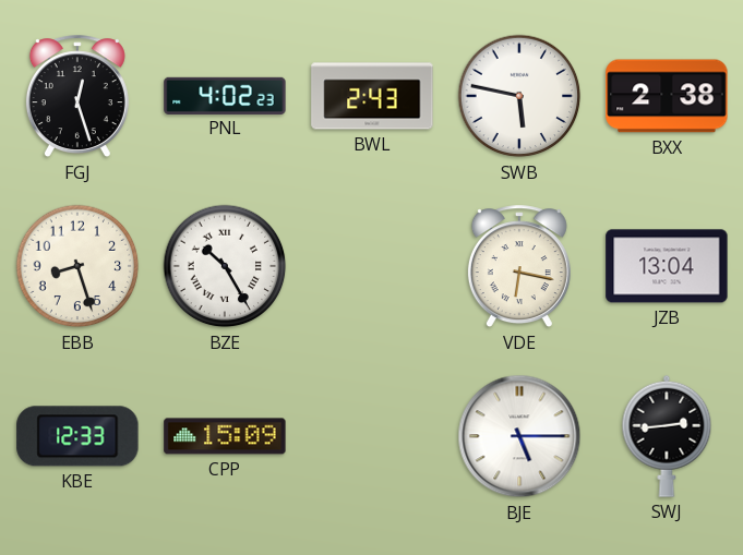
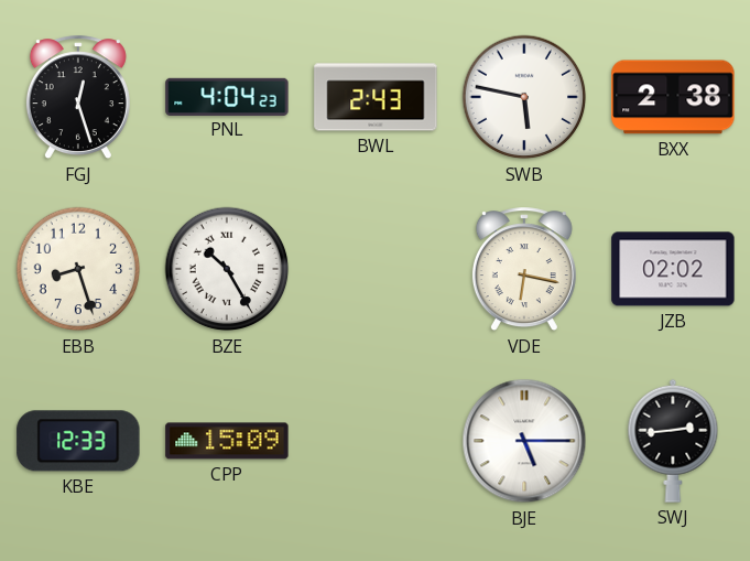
PNL: 4:02 -> 4:04 (227, 96)
JZB: 13:04 -> 02:02 (673, 269)
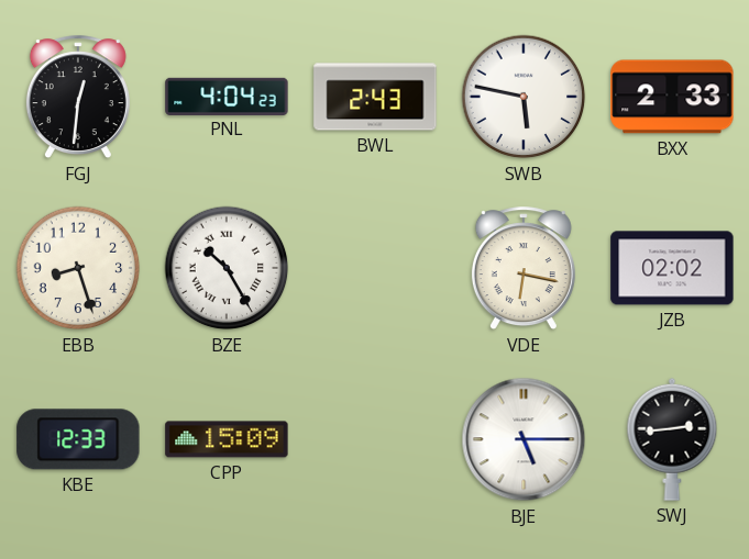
FGJ: 12:27 -> 12:31 (78, 98)
BXX: 2:38 -> 2:33 (672, 97)
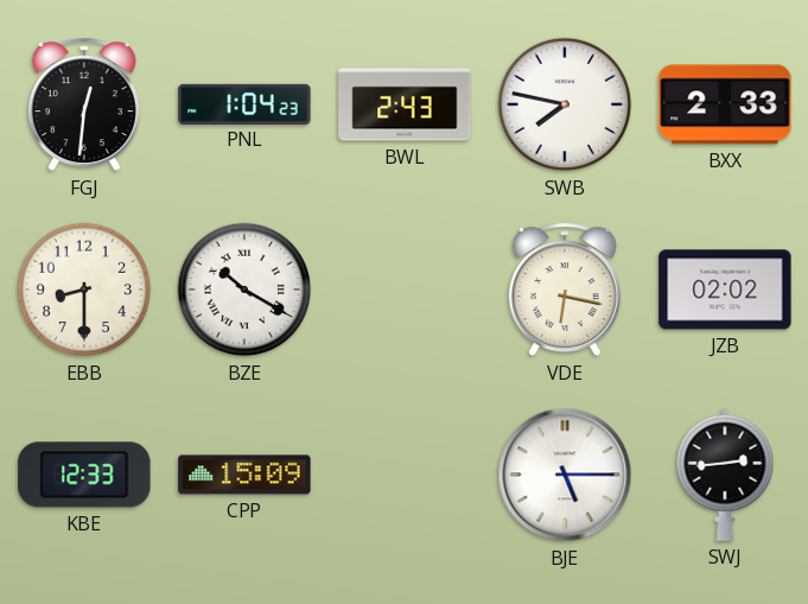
PNL: 4:04 -> 1:04 (244, 103)
SWB: 5:47 -> 7:47 (565, 104)
EBB: 8:27 -> 8:30 (84, 290)
BZE: 10:25 -> 10:20 (244, 290)
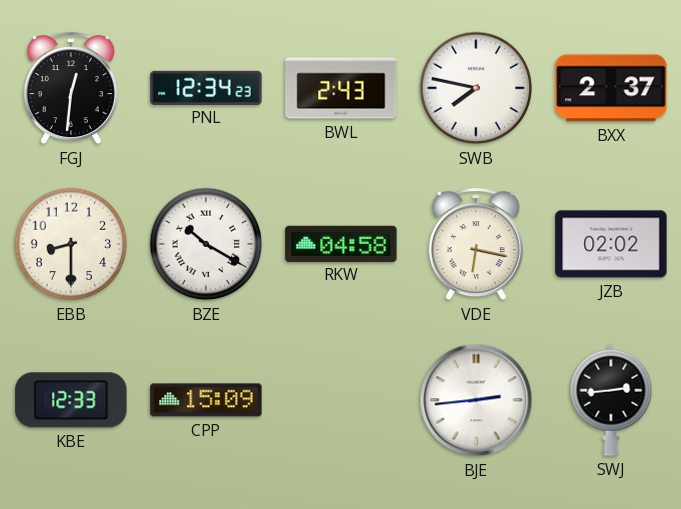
PNL: 1:04 -> 12:34 (206, 87)
BXX: 2:33 -> 2:37 (611, 88)
RKW: none -> 04:58 (341, 243)
BJE: 5:15 -> 2:44 (476, 400)
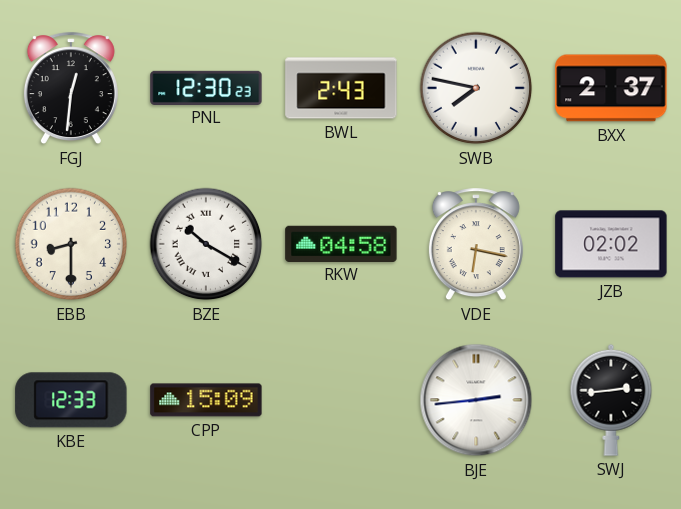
PNL: 12:34 -> 12:30 (206, 87)
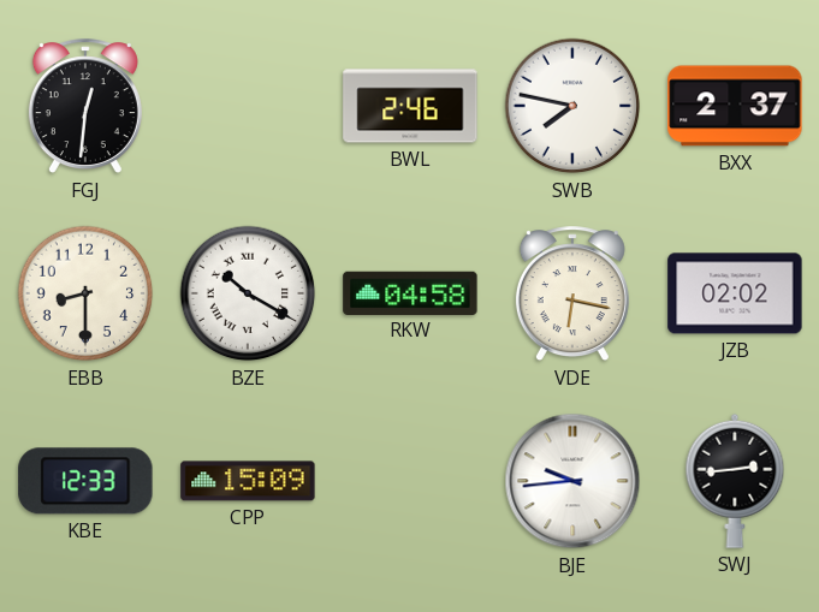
PNL: 12:30 -> none (206, 87)
BWL: 2:43 -> 2:46 (410, 106)
BJE: 2:44 -> 9:44 (572, 481)
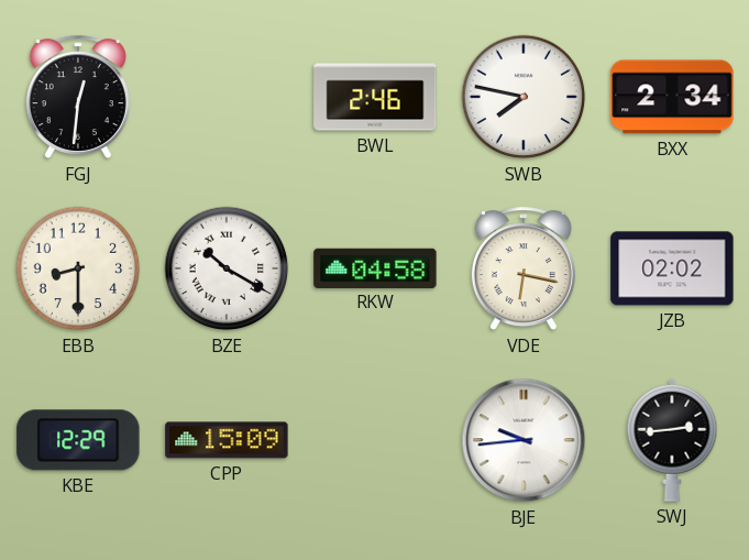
BXX: 2:37 -> 2:34 (672, 97)
KBE: 12:33 -> 12:29 (78, 440)
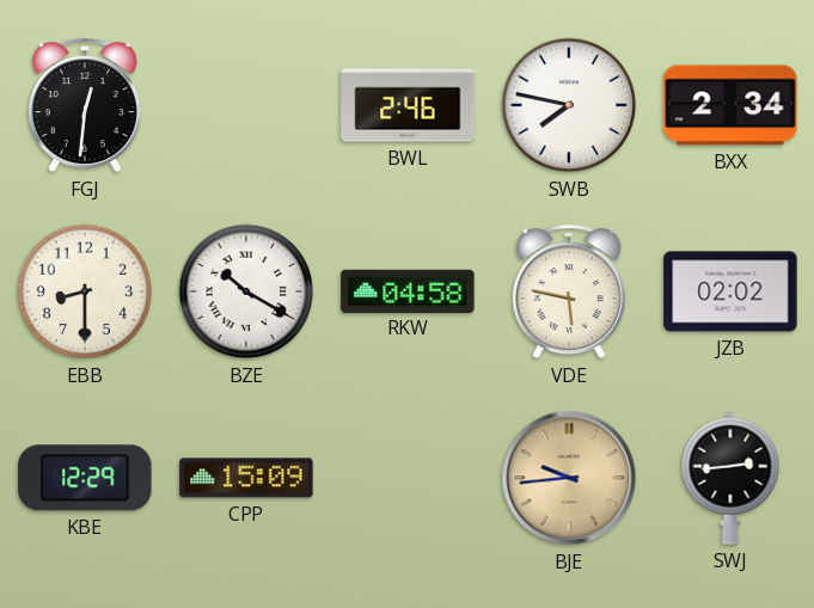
VDE: 6:17 -> 5:47 (569, 293)
BJE dial: white -> champagne (569, 478)
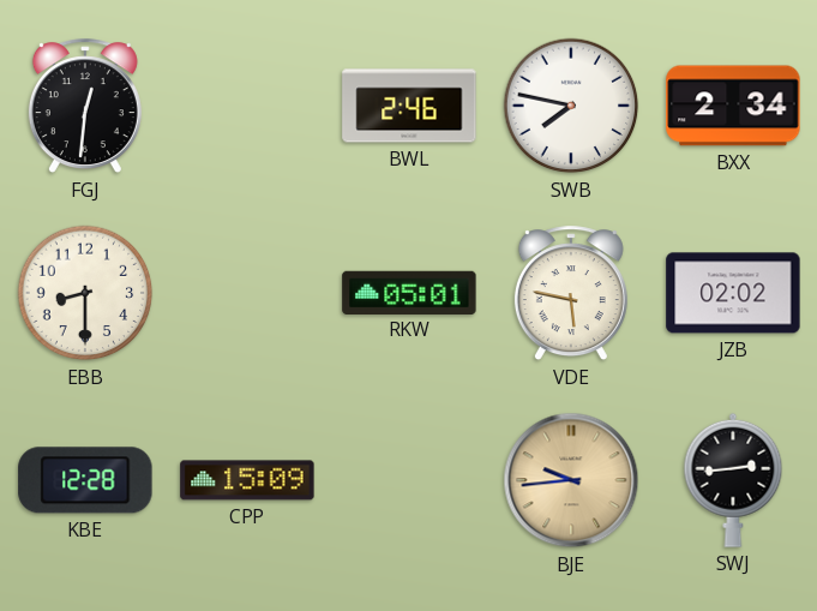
BZE: 10:20 -> none (246, 291)
RKW: 04:58 -> 05:01 (409, 292)
KBE: 12:29 -> 12:28 (85, 480)
